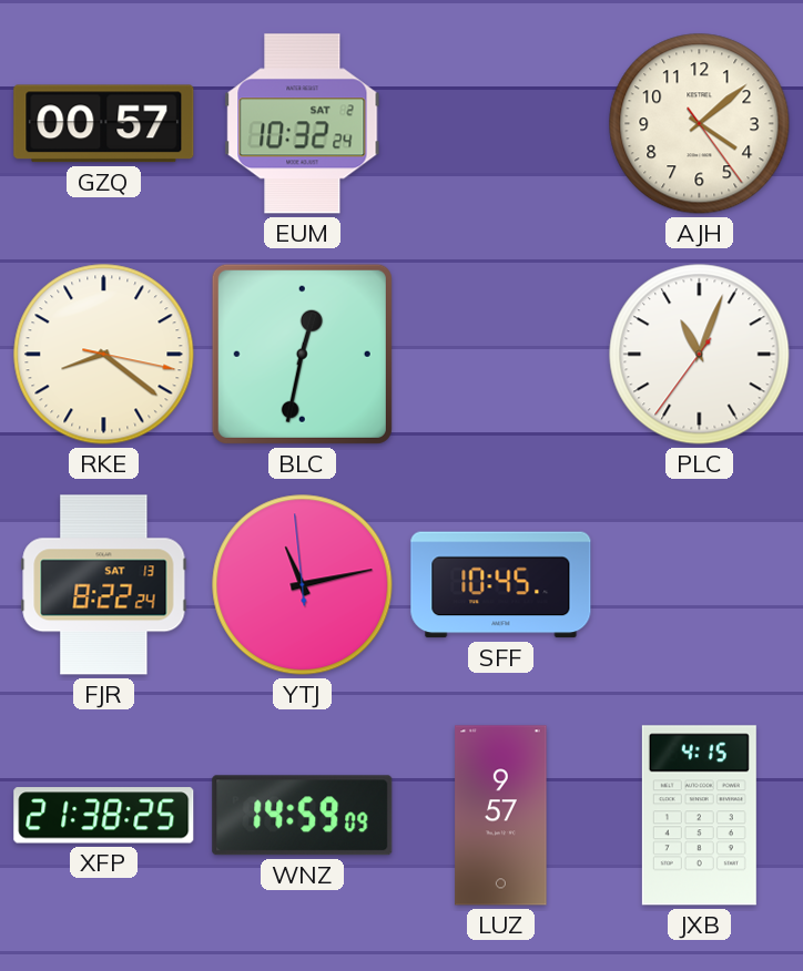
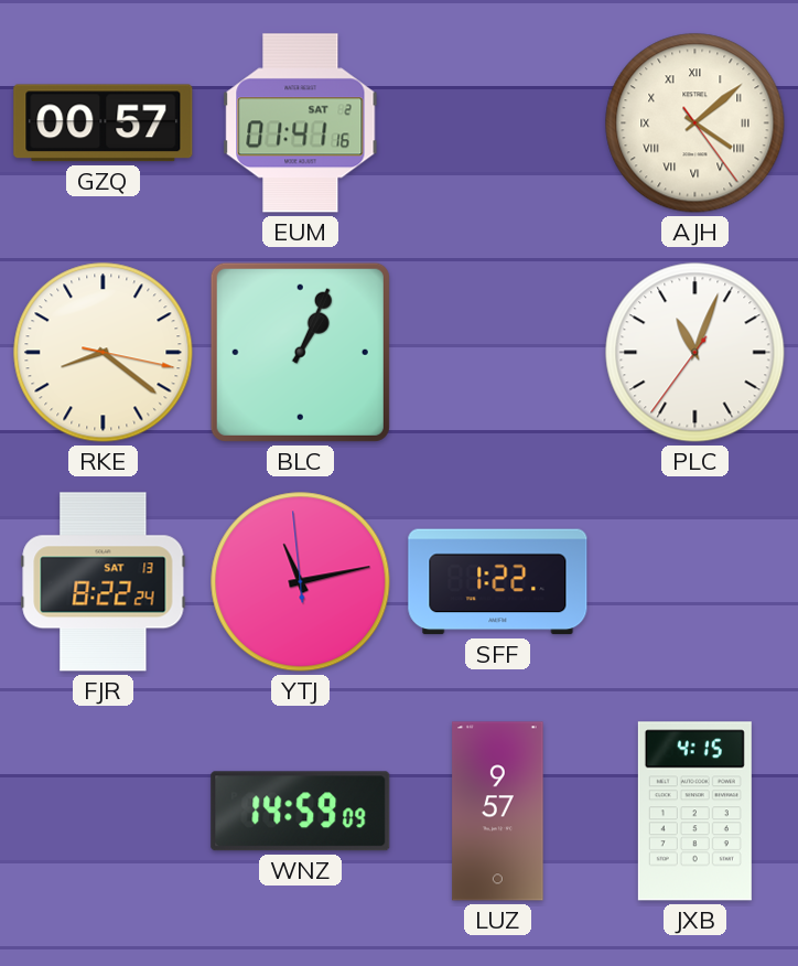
EUM: 10:32 -> 01:41 (301, 124)
AJH numerals: Arabic -> Roman (695, 124)
BLC: 12:32 -> 1:04 (300, 352)
SFF: 10:45 -> 1:22 (498, 582)
XFP: 21:38 -> none (104, 816)
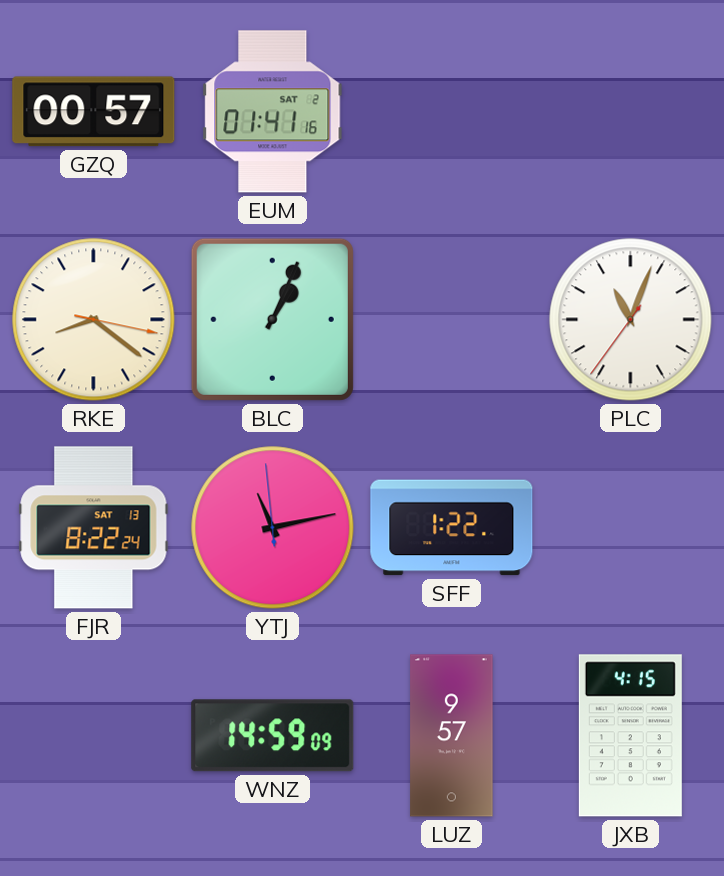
AJH: 4:08 -> none (695, 124)
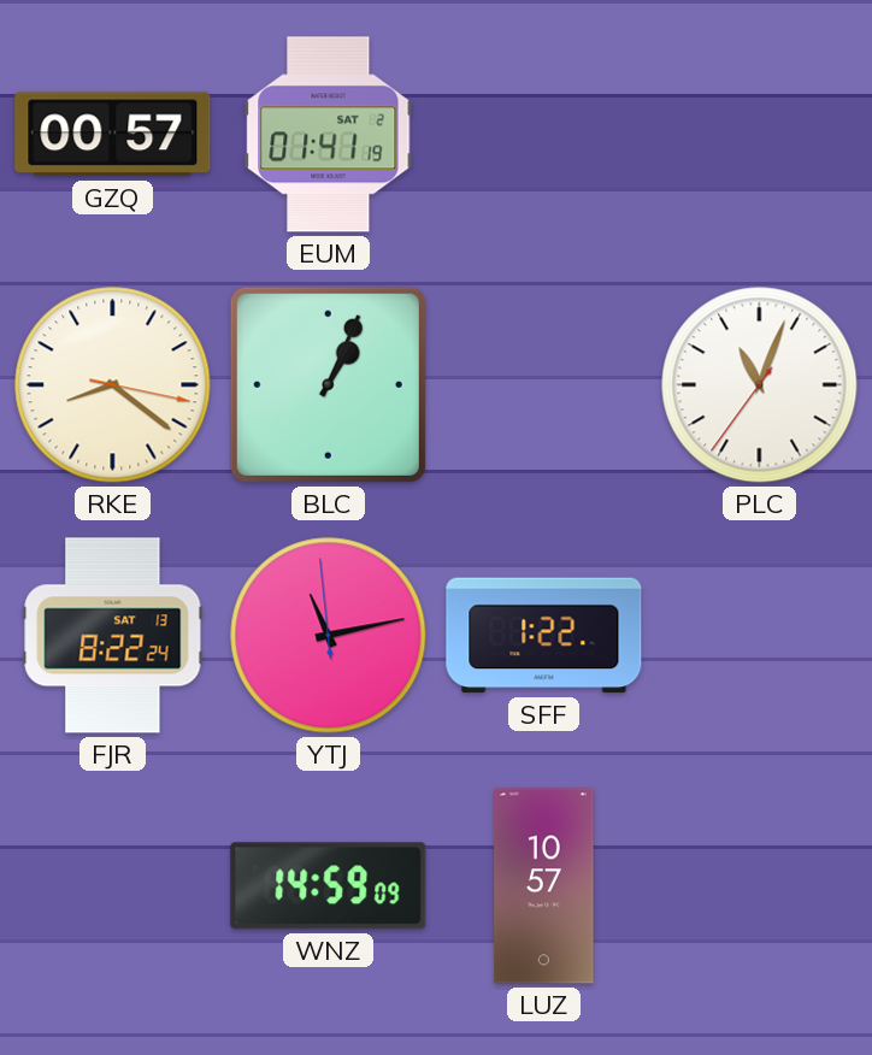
EUM: 01:41:16 -> 01:41:19 (329, 135)
LUZ: 9:57 -> 10:57 (544, 886)
JXB: 4:15 -> none (630, 736)
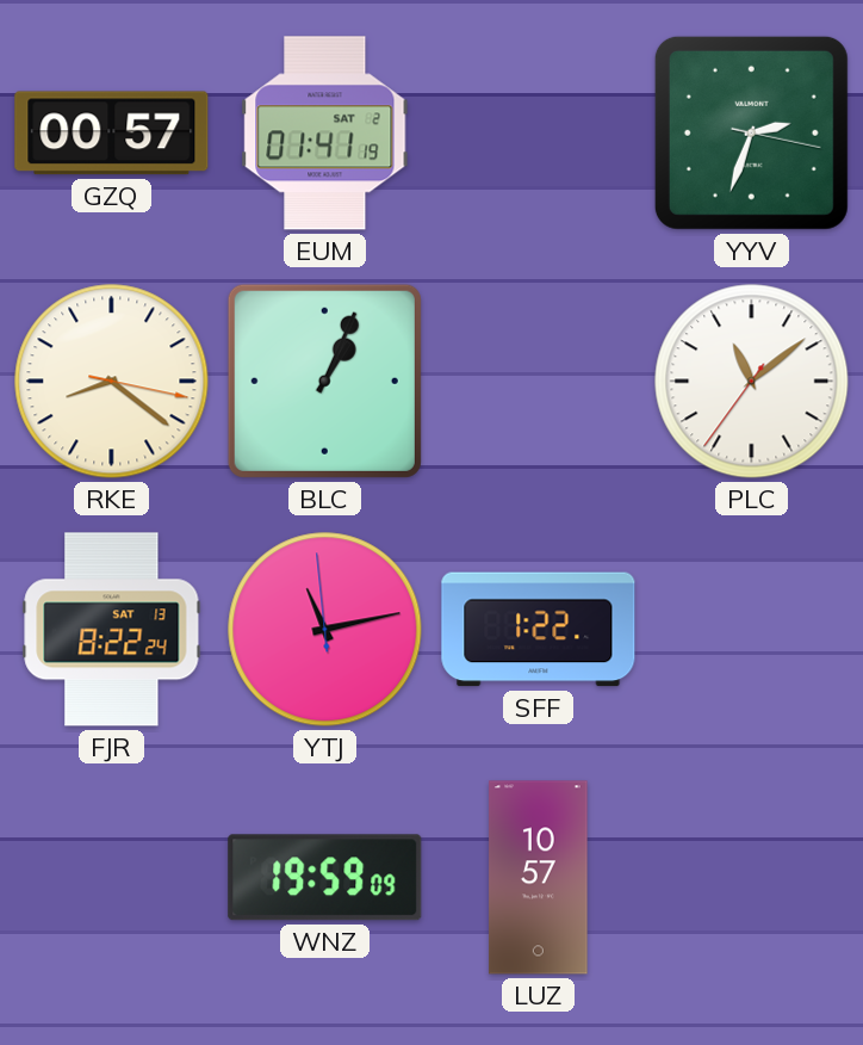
YYV: none -> 2:33 (751, 132)
PLC: 11:03 -> 11:08 (752, 382)
WNZ: 14:59 -> 19:59 (325, 878)
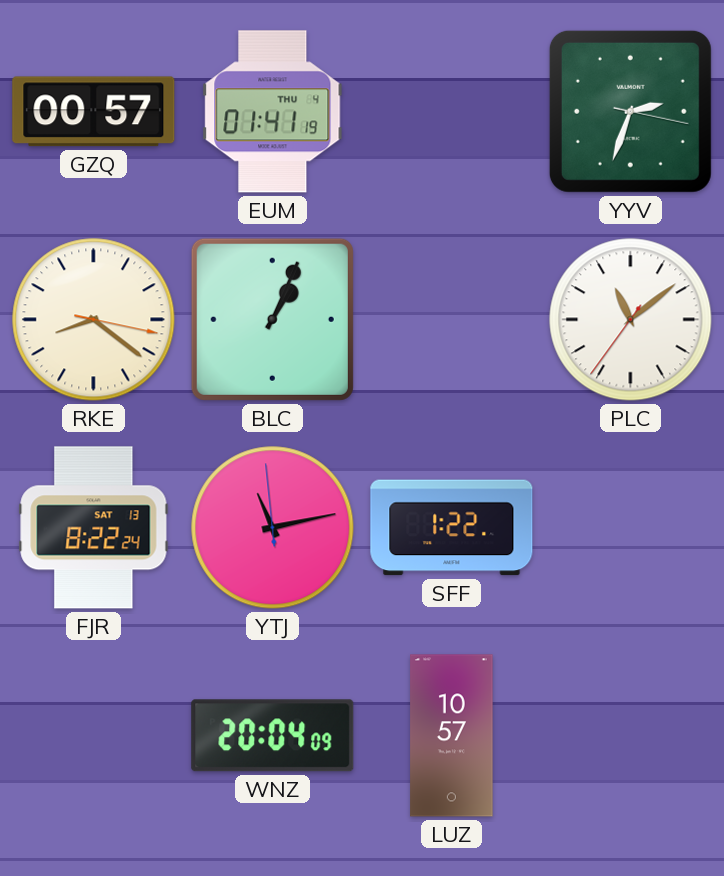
EUM date: SAT 2 -> THU 4 (273, 112)
WNZ: 19:59 -> 20:04 (273, 736)
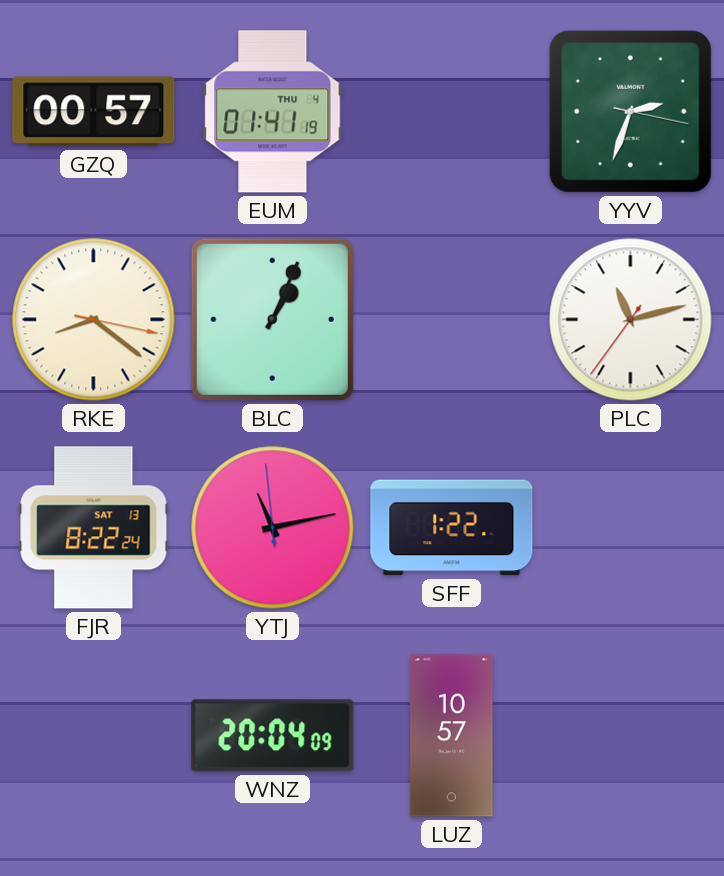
PLC: 11:08 -> 11:12 (631, 320)
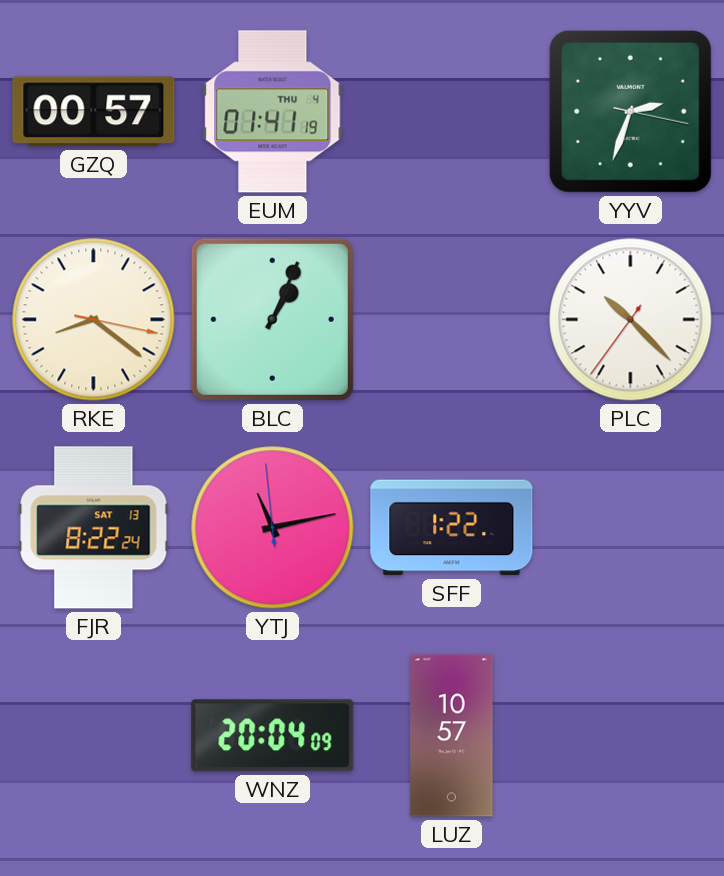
PLC: 11:12 -> 10:22 (631, 320)
